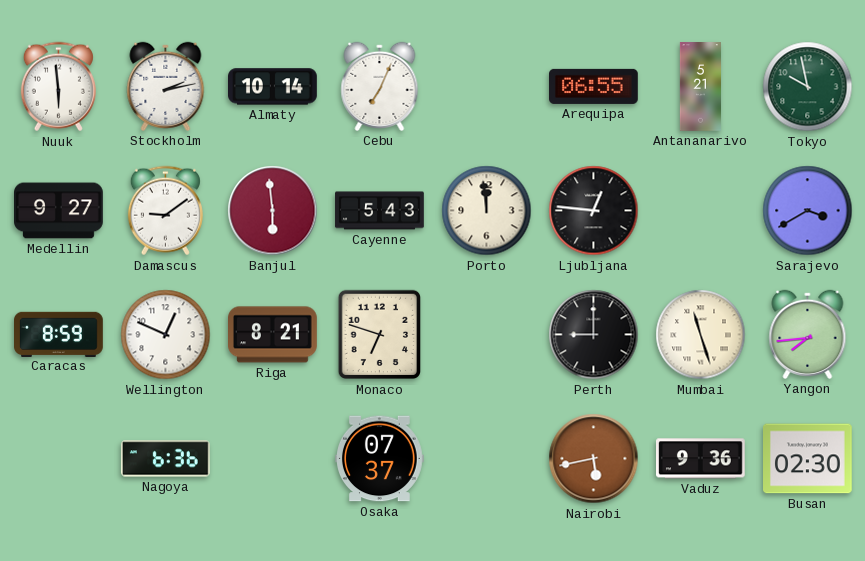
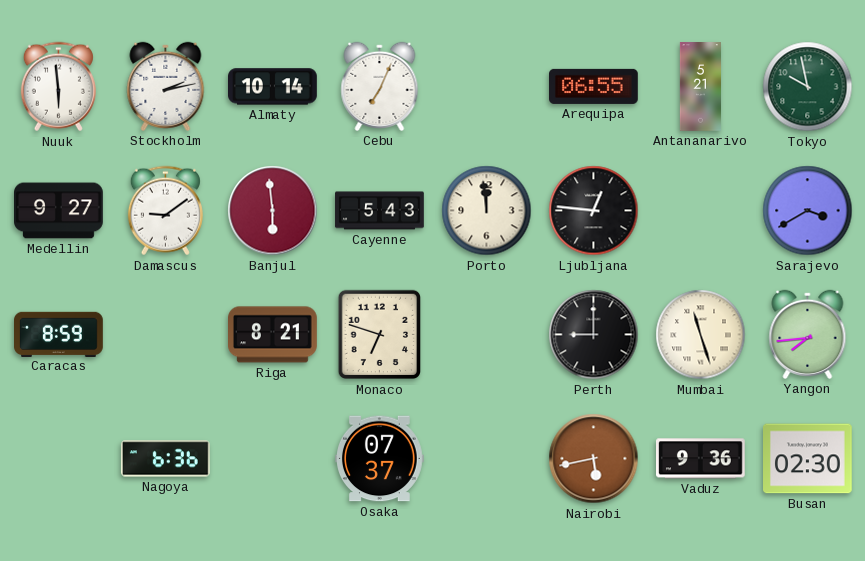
Wellington: 12:49 -> none (166, 335)
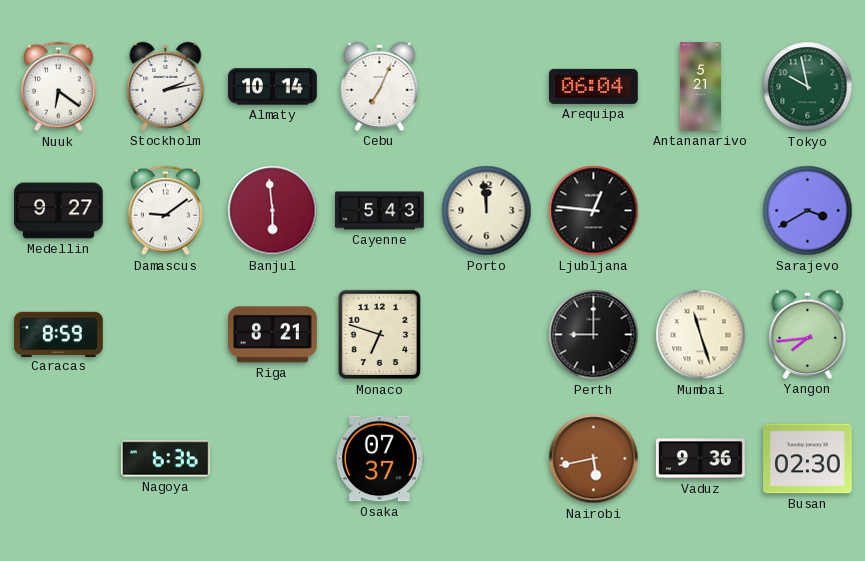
Nuuk: 5:59 -> 6:21 (58, 87)
Arequipa: 06:55 -> 06:04 (594, 86)
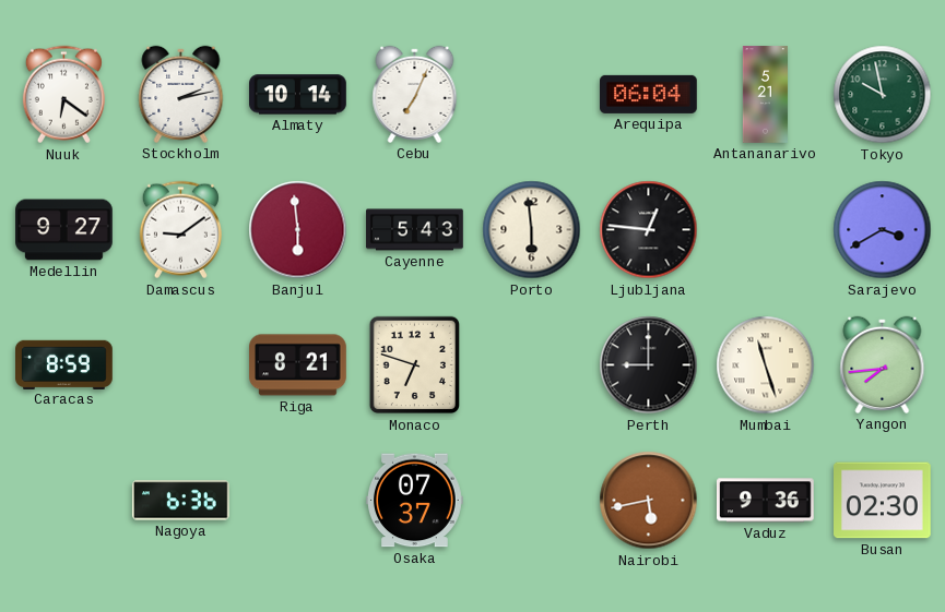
Porto: 11:59 -> 5:59 (532, 230)
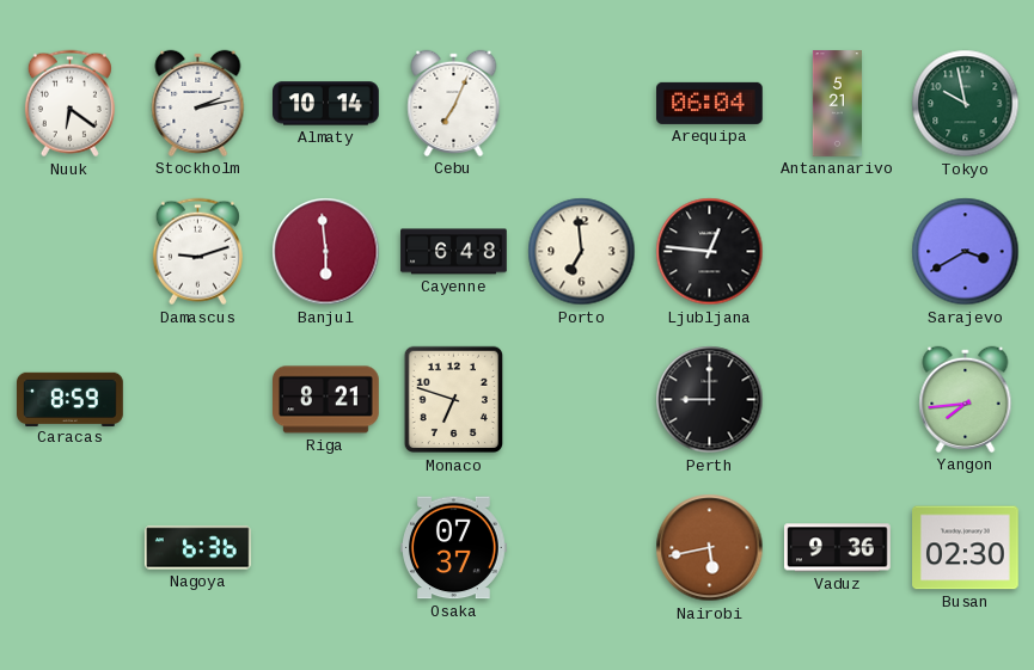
Medellin: 9:27 -> none (64, 230)
Damascus: 9:09 -> 9:12 (197, 252)
Cayenne: 5:43 -> 6:48 (454, 252)
Porto: 5:59 -> 6:59 (582, 252)
Mumbai: 11:27 -> none (766, 365)
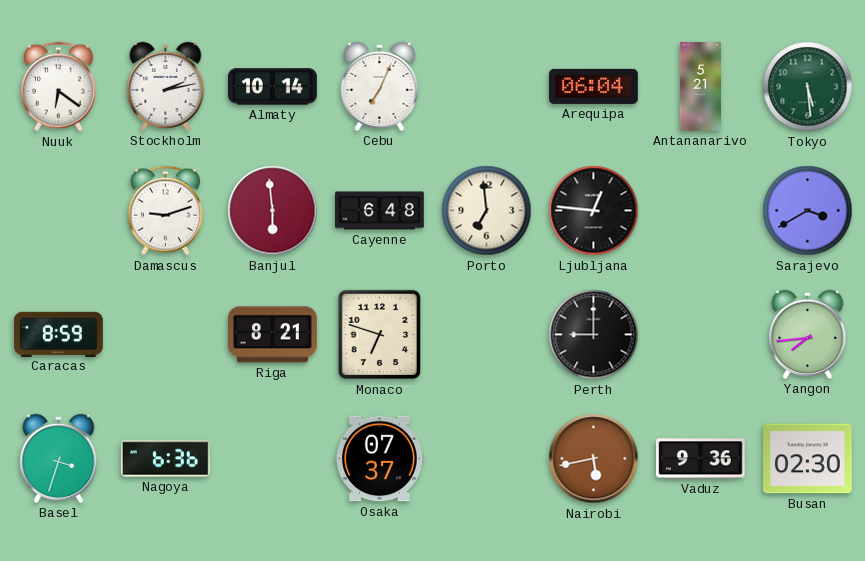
Tokyo: 9:58 -> 5:29 (808, 87)
Basel: none -> 3:33 (59, 458)
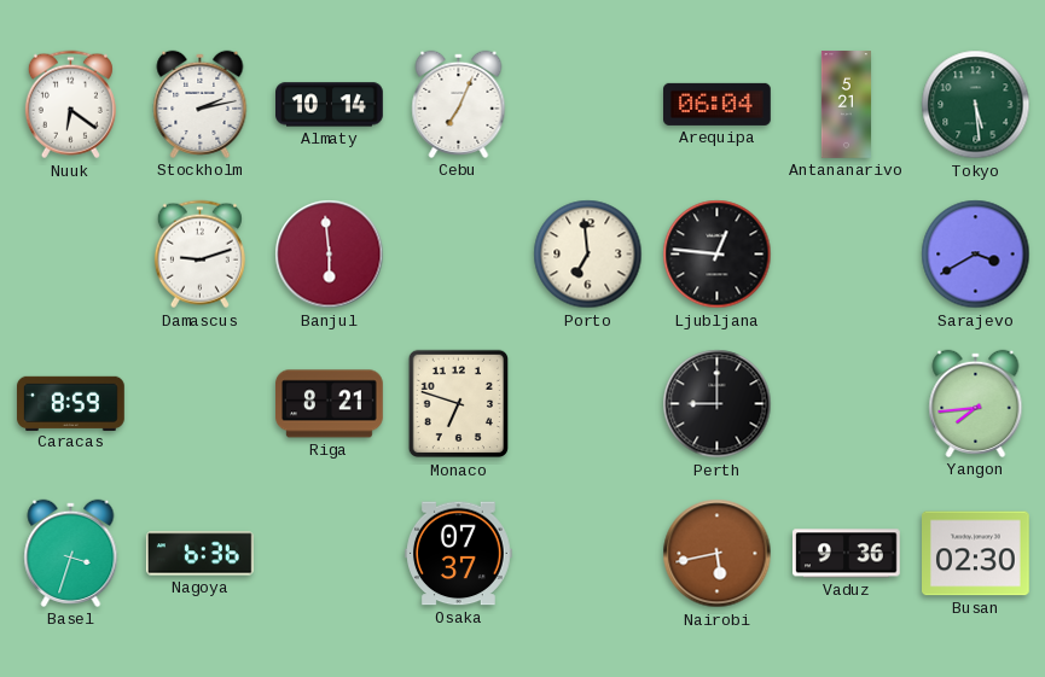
Cayenne: 6:48 -> none (380, 211)
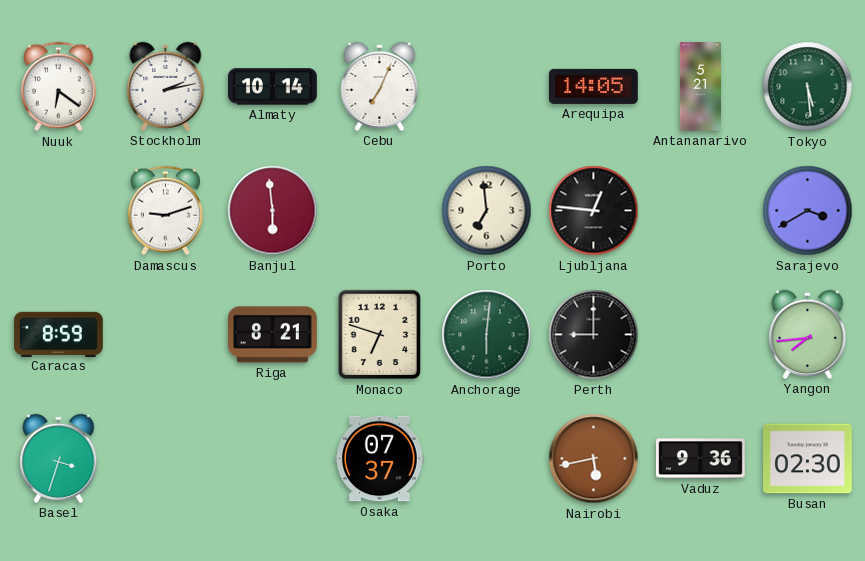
Arequipa: 06:04 -> 14:05 (594, 86)
Anchorage: none -> 6:01 (487, 335)
Nagoya: 6:36 -> none (199, 554)
